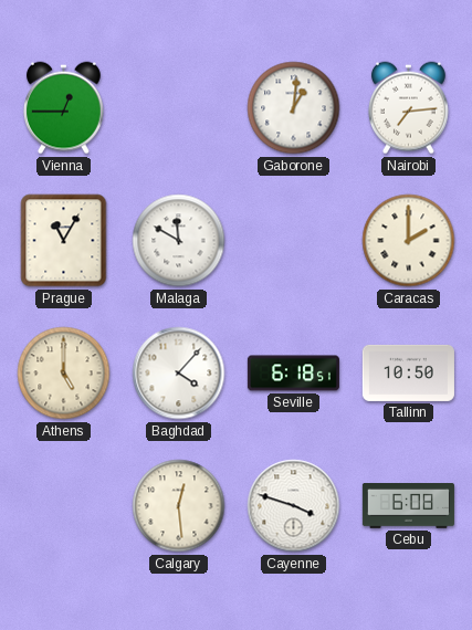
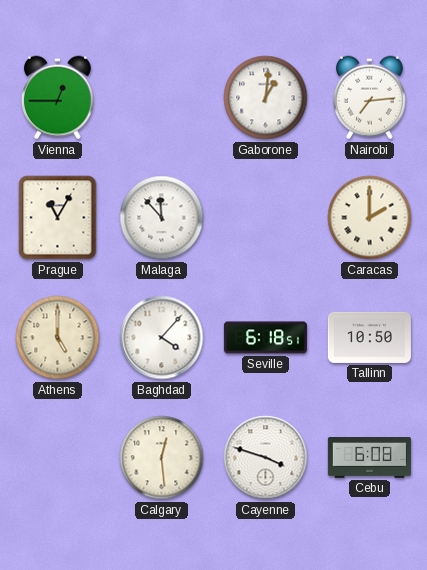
Malaga: 11:50 -> 11:53 (162, 218)
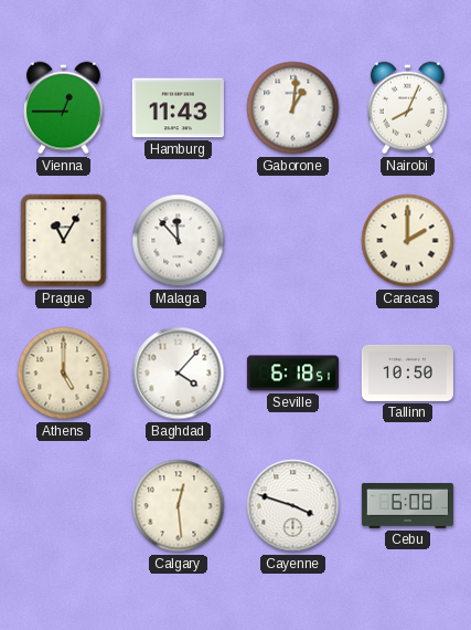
Hamburg: none -> 11:43 (178, 108)
Nairobi: 7:14 -> 8:04 (407, 108)
